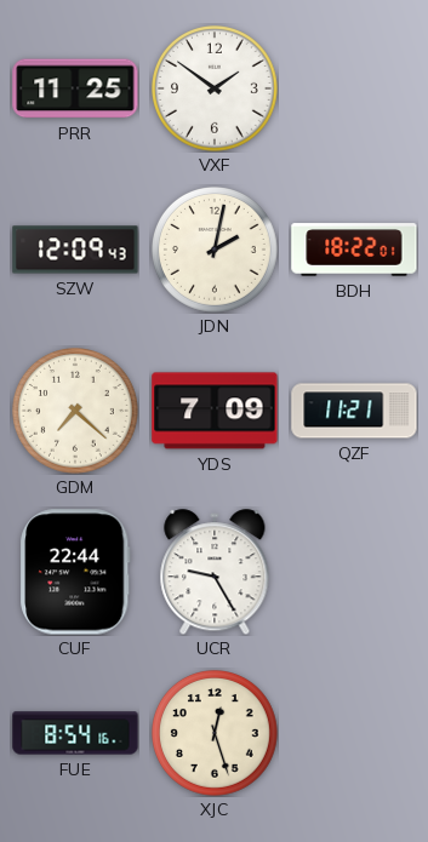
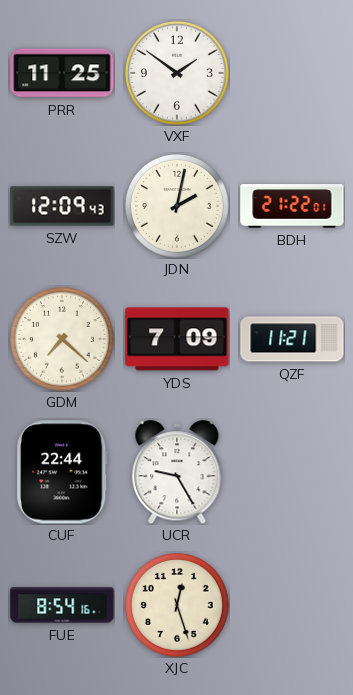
BDH: 18:22 -> 21:22 (292, 206)
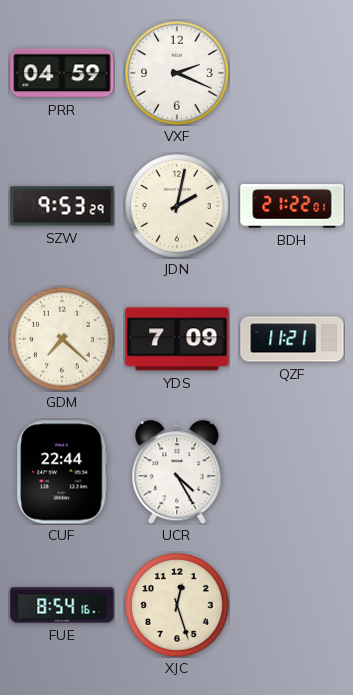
PRR: 11:25 -> 04:59 (62, 73)
VXF: 1:51 -> 2:19 (178, 74)
SZW: 12:09 -> 9:53 (62, 206)
UCR: 9:25 -> 4:25 (177, 472)
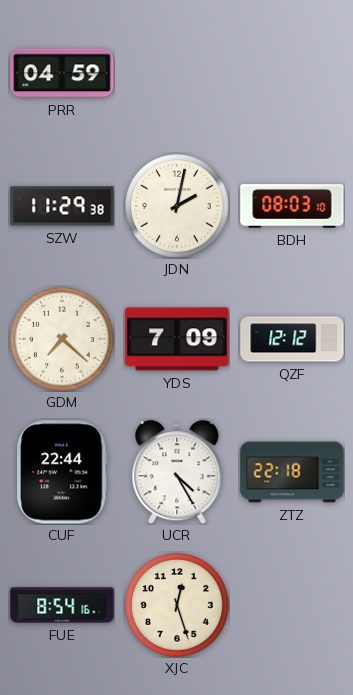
VXF: 2:19 -> none (178, 74)
SZW: 9:53 -> 11:29 (62, 206)
BDH: 21:22 -> 08:03 (292, 206)
QZF: 11:21 -> 12:12 (292, 339)
ZTZ: none -> 22:18 (292, 472)
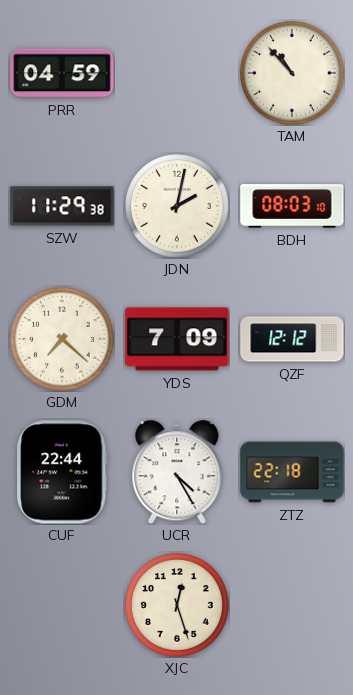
TAM: none -> 10:53 (293, 74)
FUE: 8:54 -> none (62, 605)
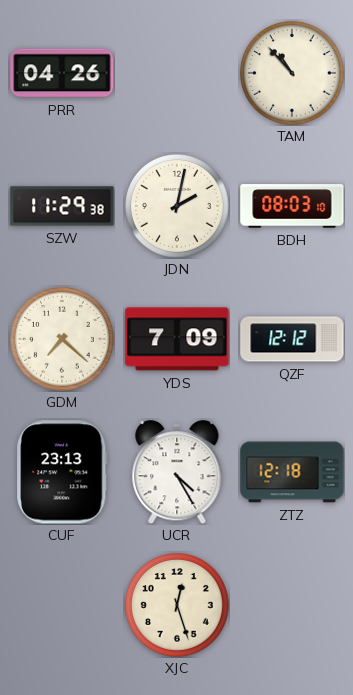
PRR: 04:59 -> 04:26 (62, 73)
CUF: 22:44 -> 23:13 (62, 472)
ZTZ: 22:18 -> 12:18 (292, 472)
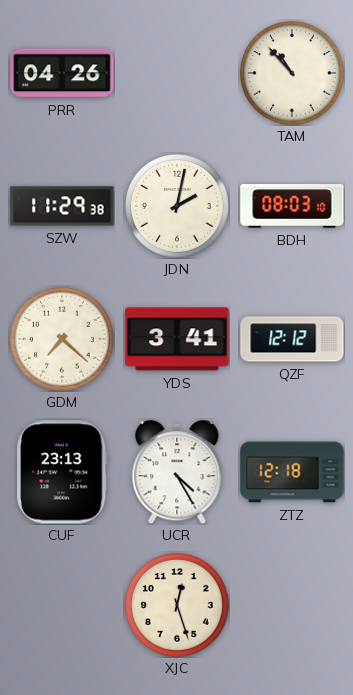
YDS: 7:09 -> 3:41 (177, 339)
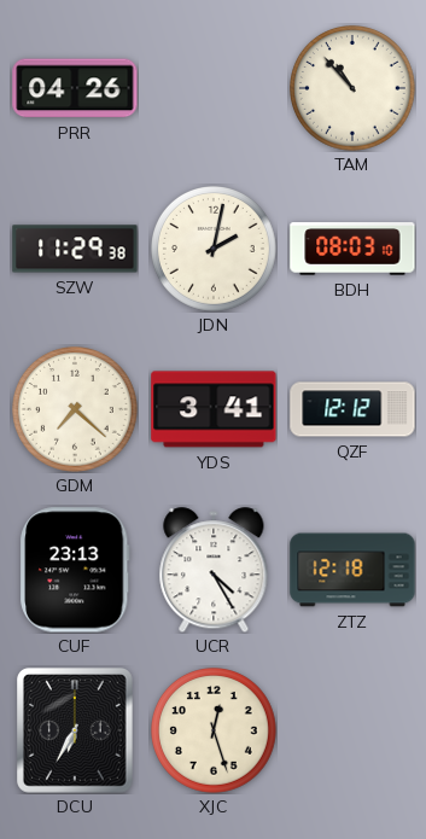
DCU: none -> 6:35 (76, 732)
